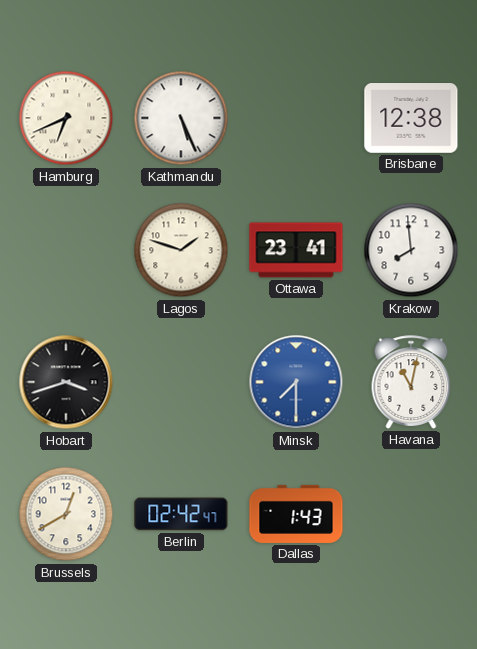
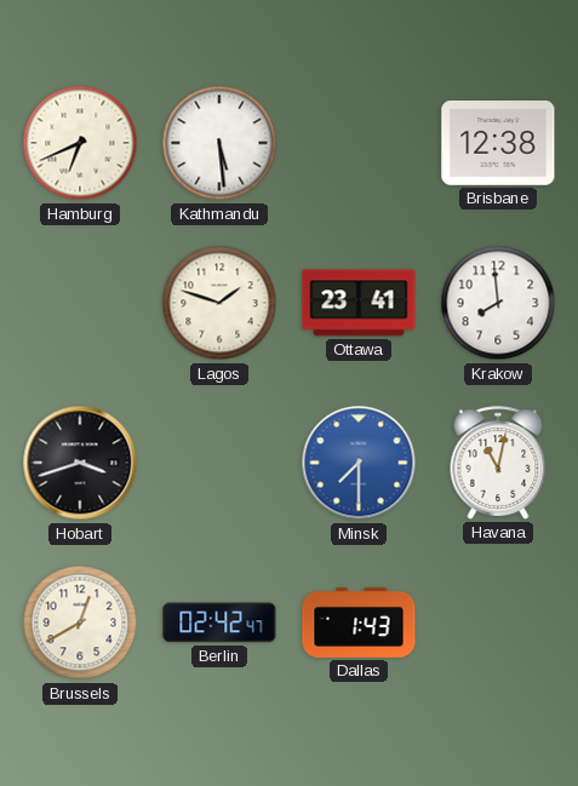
Kathmandu: 5:26 -> 5:29 (219, 143)
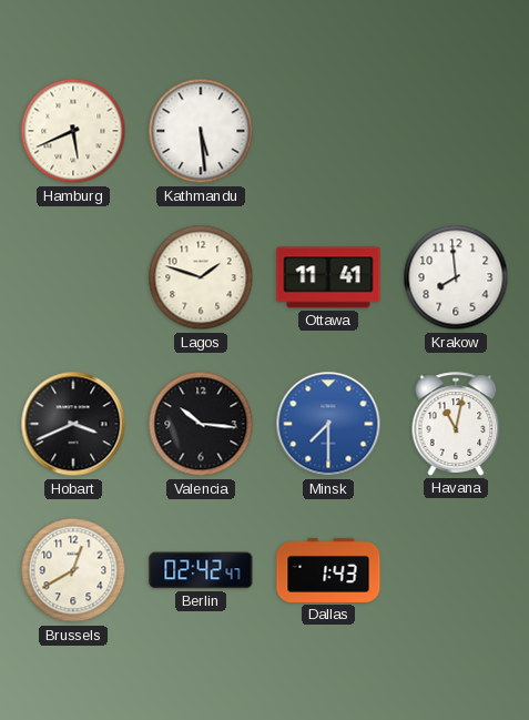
Hamburg: 6:41 -> 5:41 (73, 131)
Brisbane: 12:38 -> none (498, 144)
Ottawa: 23:41 -> 11:41 (328, 277)
Hobart: 3:42 -> 3:41 (73, 424)
Valencia: none -> 10:16 (201, 424)
